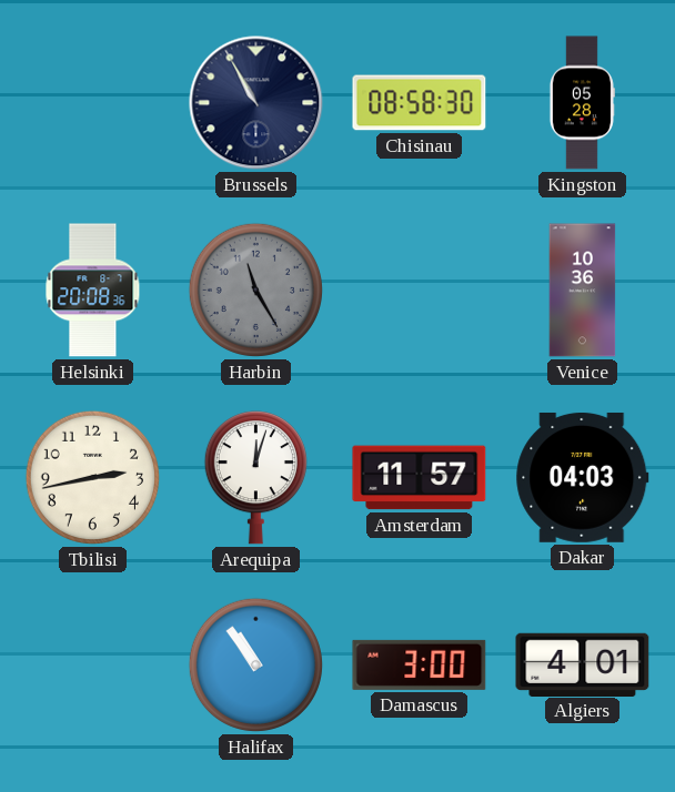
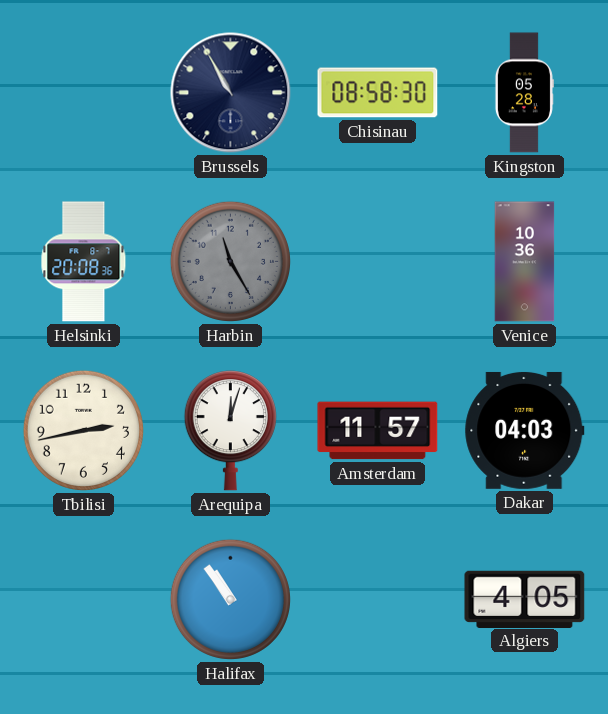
Damascus: 3:00 -> none (420, 664)
Algiers: 4:01 -> 4:05 (525, 599)
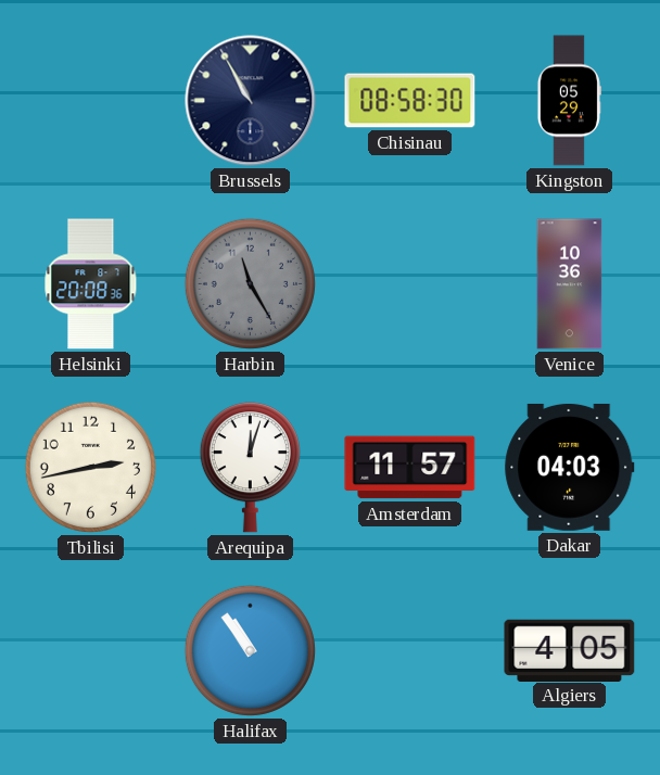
Kingston: 05:28 -> 05:29 (569, 101)
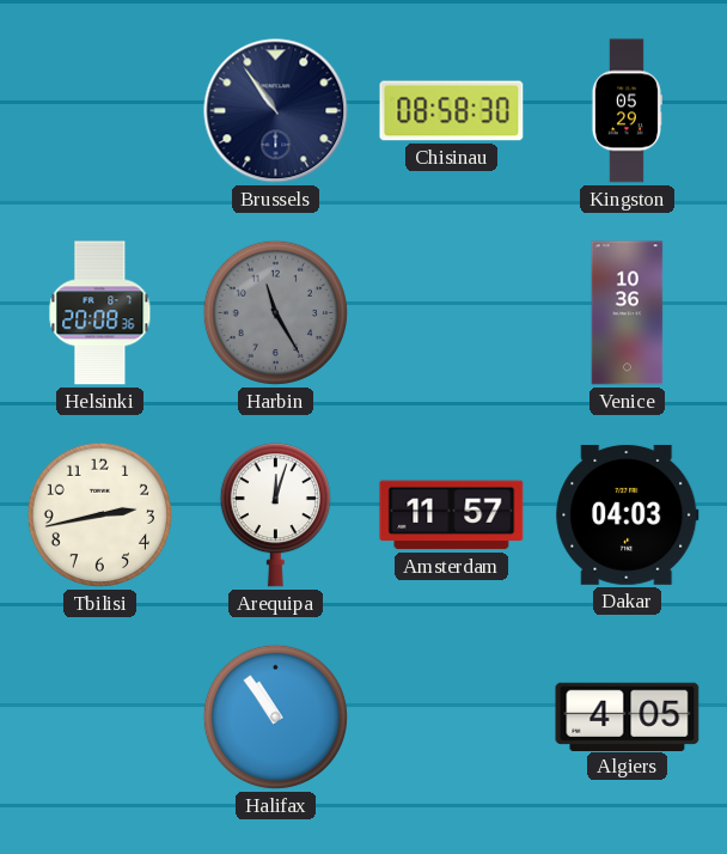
Brussels: 10:55 -> 10:54 (276, 111)
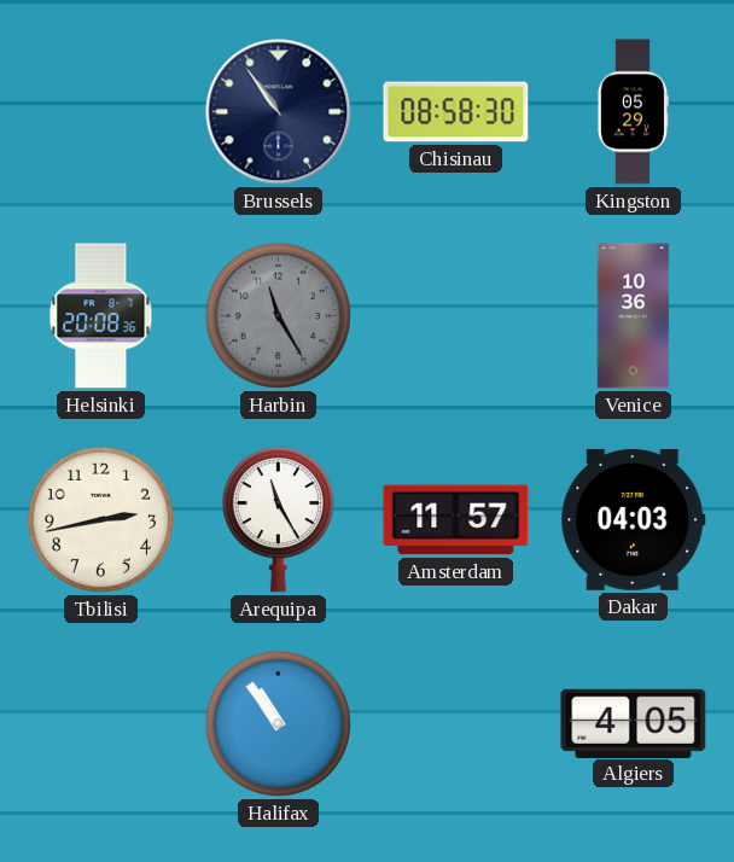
Arequipa: 12:03 -> 11:25 (278, 520)
